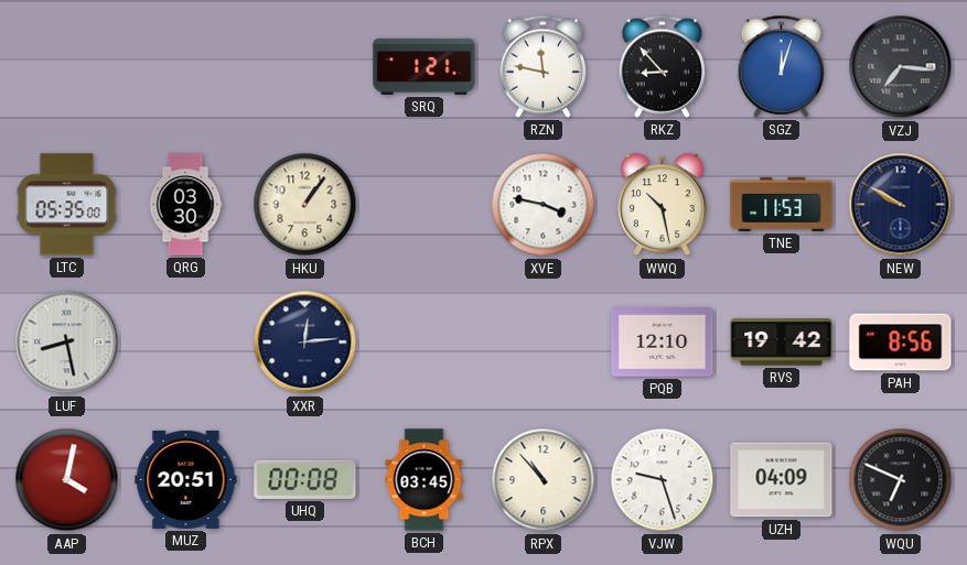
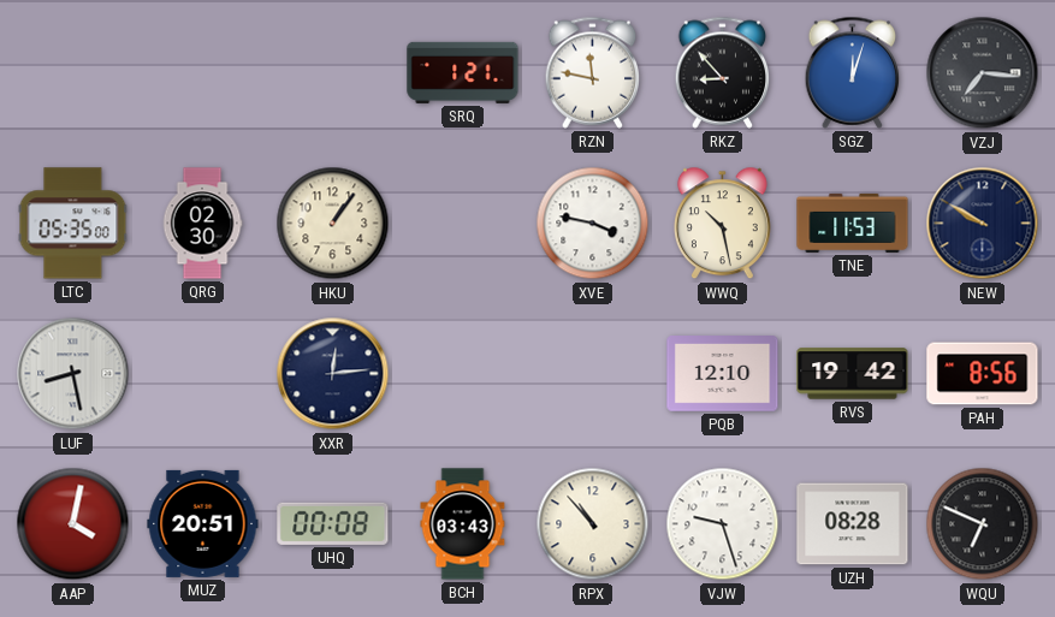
QRG: 03:30 -> 02:30 (202, 224)
BCH: 03:45 -> 03:43 (463, 524)
UZH: 04:09 -> 08:28 (853, 524)
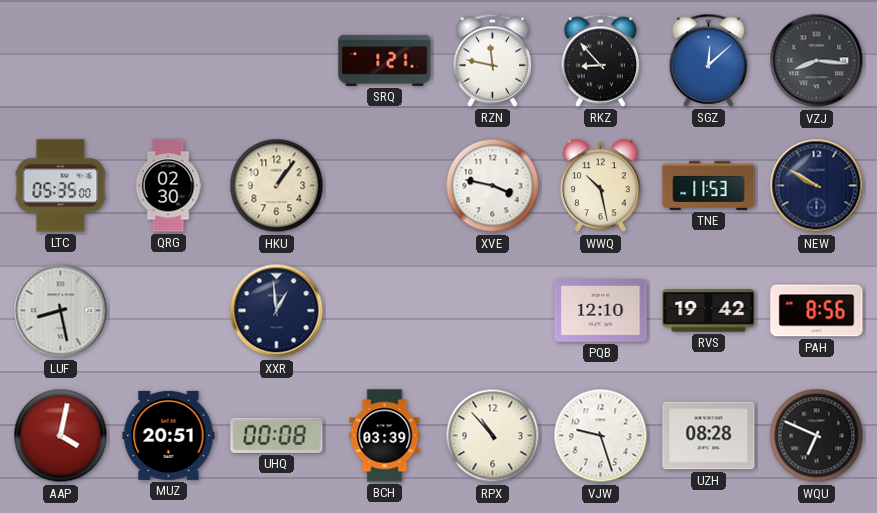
SGZ: 12:03 -> 12:08 (709, 60)
VZJ: 7:16 -> 8:16 (817, 61)
XXR: 12:14 -> 12:59 (277, 311)
BCH: 03:43 -> 03:39 (385, 436)
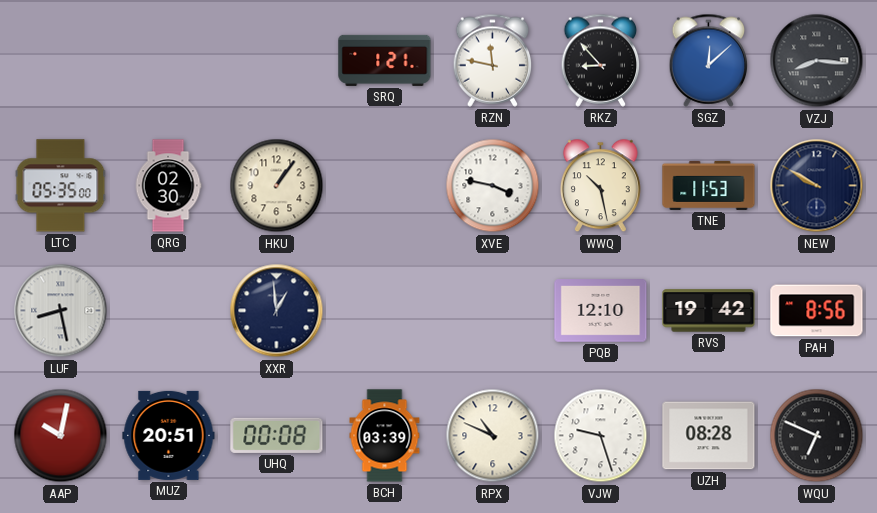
AAP: 4:02 -> 10:02 (61, 436)
RPX: 10:53 -> 10:49 (493, 436)
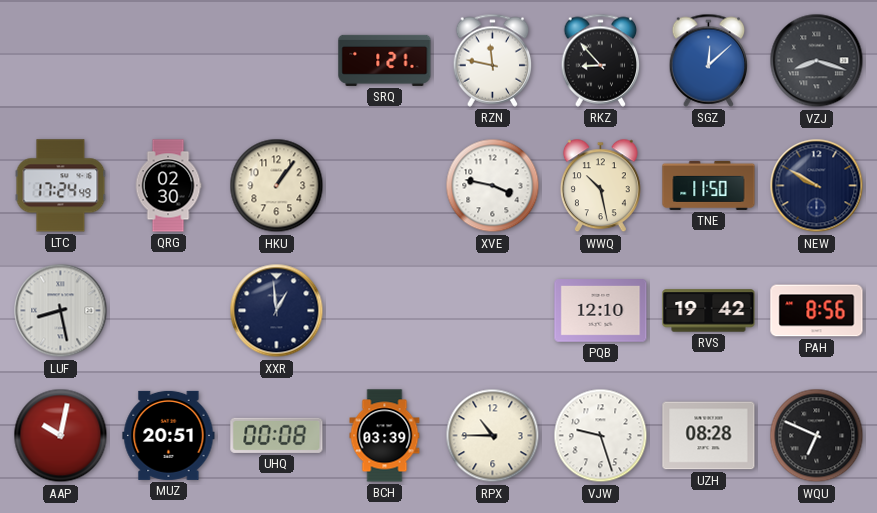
VZJ: 8:16 -> 8:18 (817, 61)
LTC: 05:35 -> 17:24 (61, 186)
TNE: 11:53 -> 11:50 (709, 185)
RPX: 10:49 -> 10:45 (493, 436)
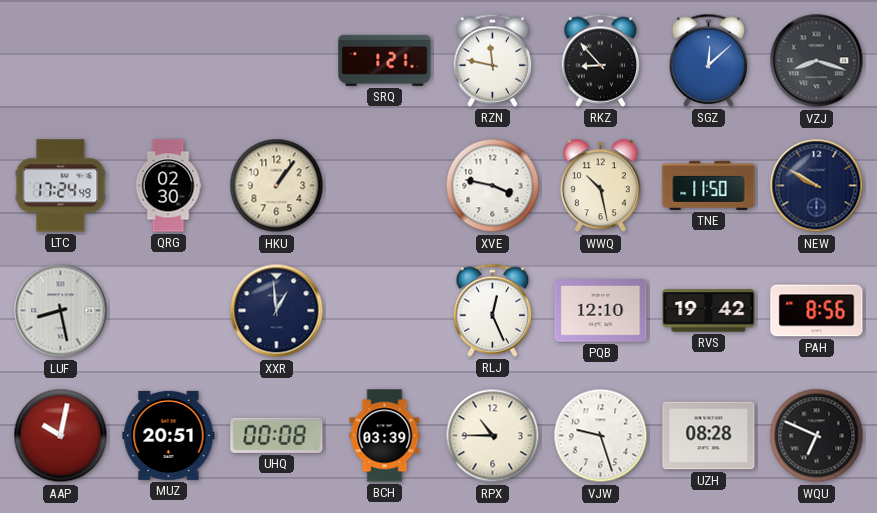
RLJ: none -> 12:26 (493, 310)
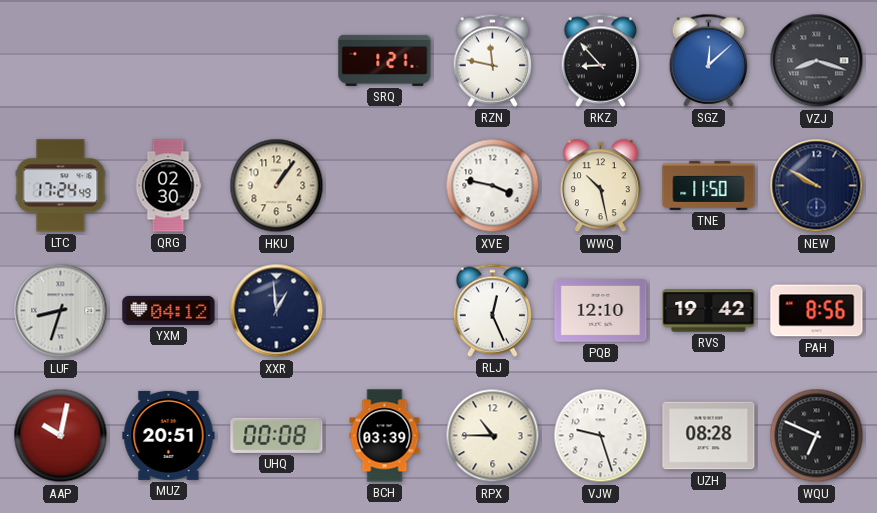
LUF: 8:28 -> 8:33 (61, 311)
YXM: none -> 04:12 (169, 310)
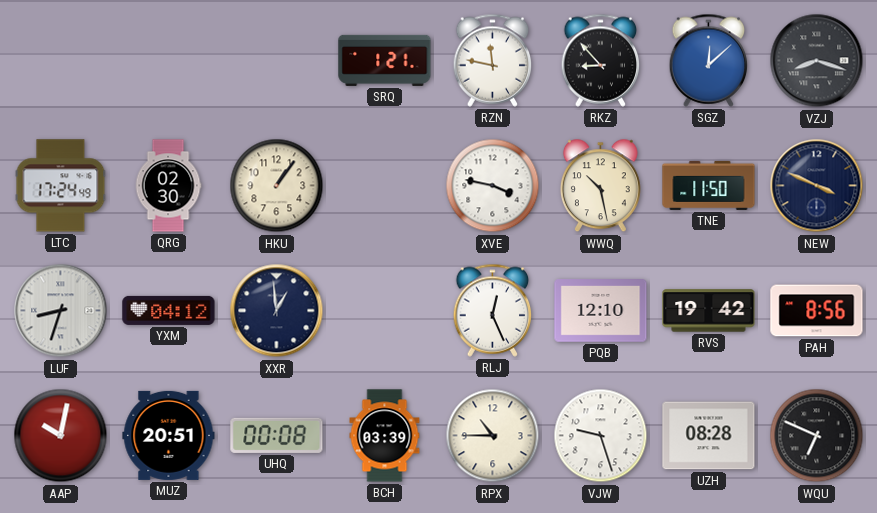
NEW: 9:50 -> 3:49 (817, 186)
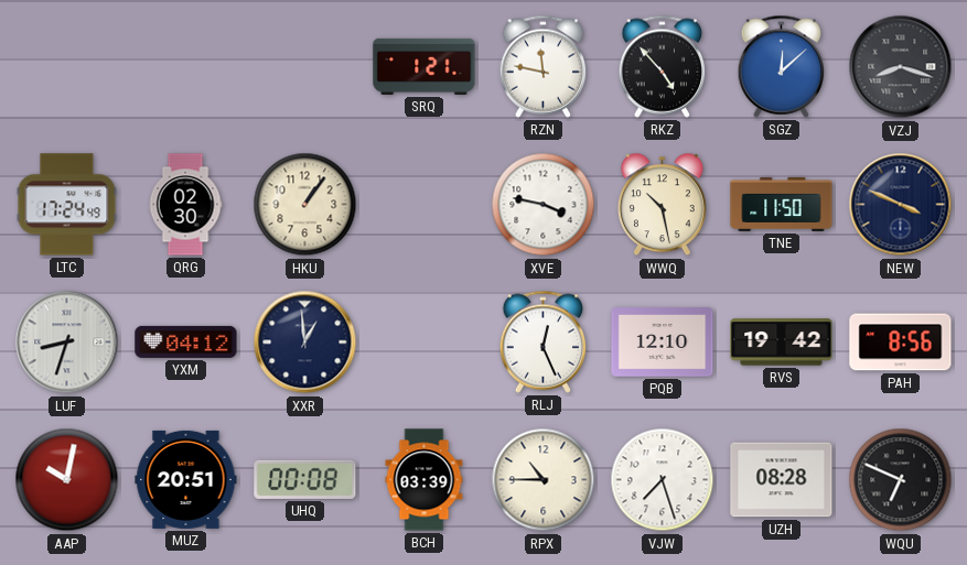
RKZ: 8:53 -> 4:53 (663, 66)
VJW: 9:27 -> 7:27 (663, 480)
